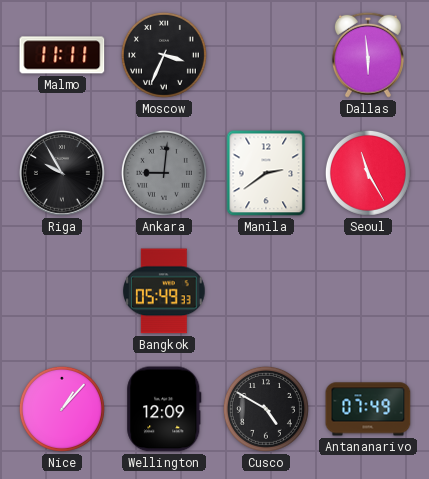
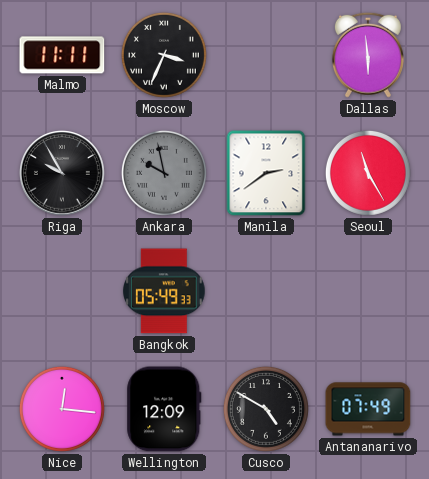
Ankara: 9:01 -> 9:58 (164, 173)
Nice: 1:07 -> 12:16 (62, 409)
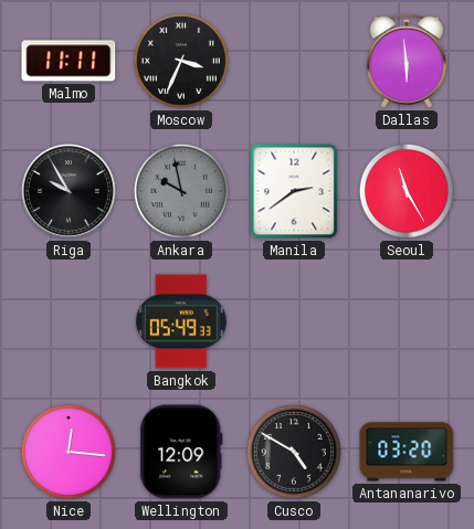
Antananarivo: 07:49 -> 03:20 (407, 452)
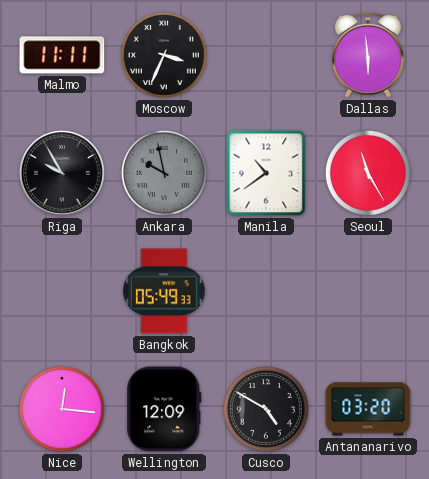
Manila: 2:39 -> 10:39 (266, 173)
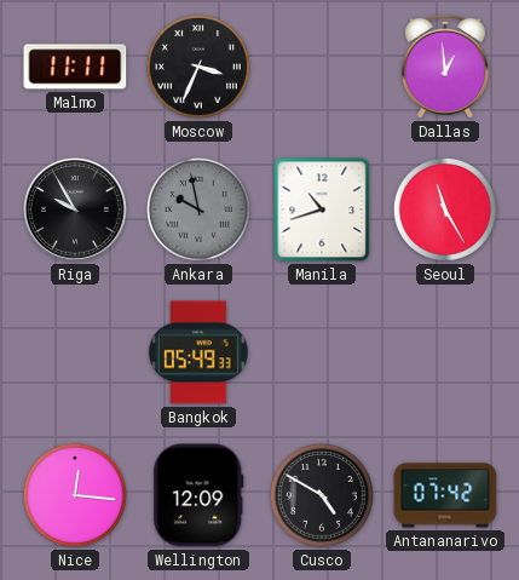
Dallas: 5:59 -> 12:59 (445, 67)
Manila: 10:39 -> 10:42 (322, 209)
Antananarivo: 03:20 -> 07:42 (445, 495)
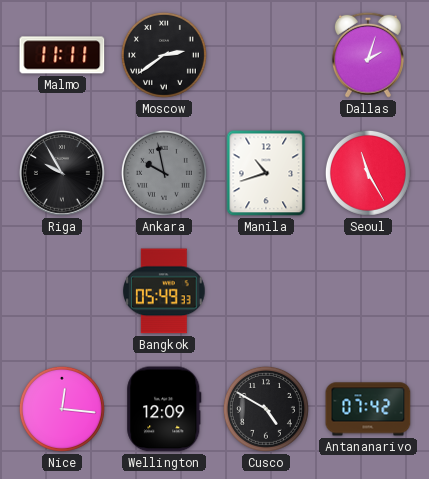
Moscow: 3:34 -> 2:39 (164, 55)
Dallas: 12:59 -> 2:03 (368, 55)
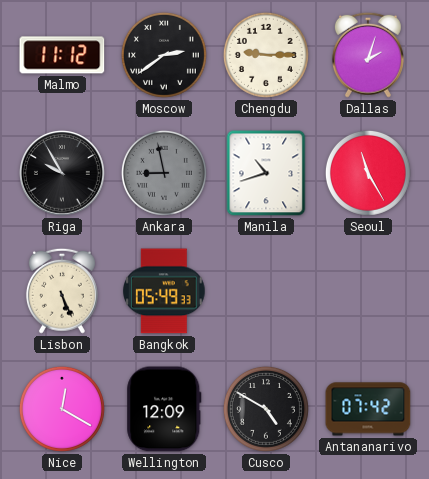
Malmo: 11:11 -> 11:12 (62, 55)
Chengdu: none -> 9:15 (266, 55)
Ankara: 9:58 -> 8:58 (164, 173)
Lisbon: none -> 5:26 (62, 291)
Nice: 12:16 -> 12:20 (62, 409)
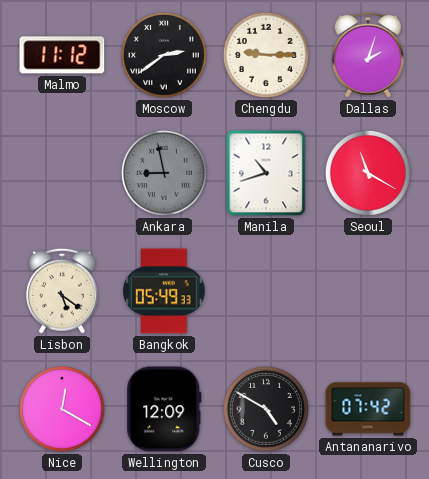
Riga: 9:55 -> none (62, 173)
Seoul: 11:25 -> 11:20 (368, 173)
Lisbon: 5:26 -> 5:21 (62, 291)
